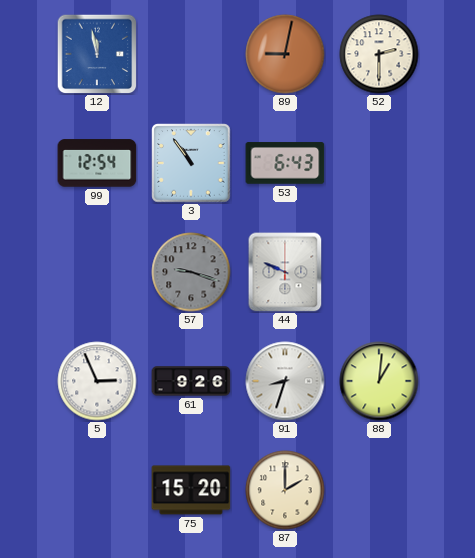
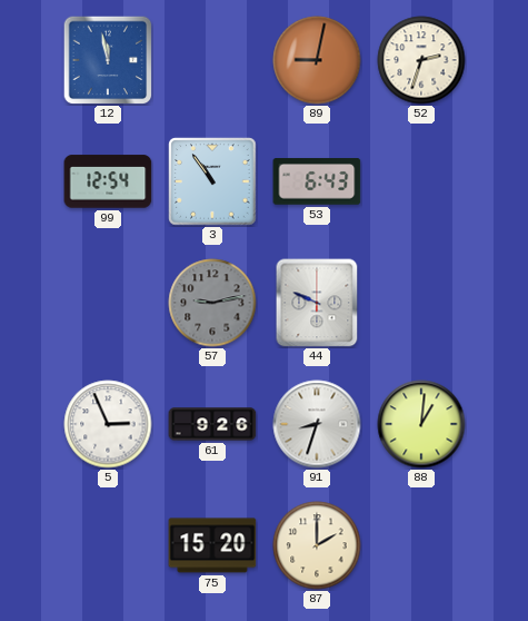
52: 2:30 -> 2:33 (421, 60)
57: 9:18 -> 9:13 (212, 303)
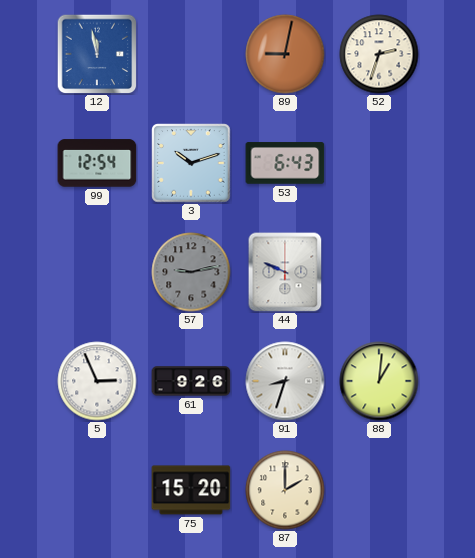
3: 10:54 -> 10:12 (191, 163)
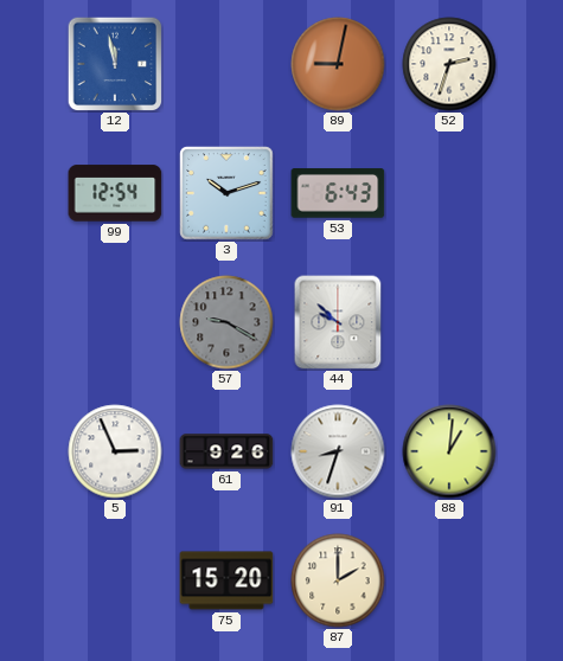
57: 9:13 -> 9:20 (226, 322)
44: 9:49 -> 9:52 (338, 322)
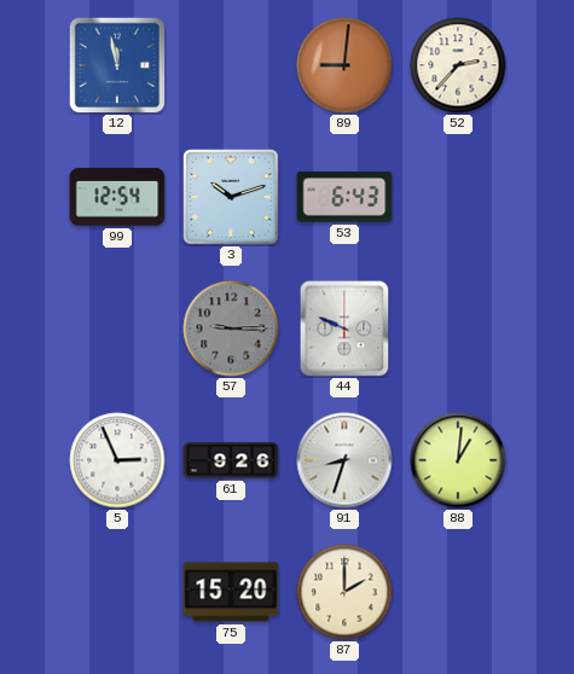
89: 9:02 -> 9:01 (344, 65)
52: 2:33 -> 2:37 (458, 65)
57: 9:20 -> 9:15 (231, 329)
44: 9:52 -> 9:49 (344, 329)
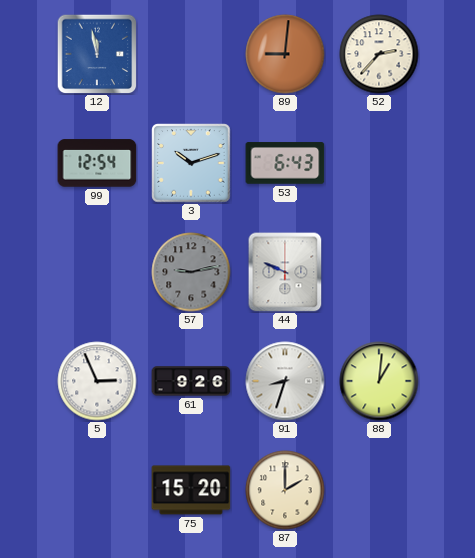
57: 9:15 -> 9:13 (191, 272)
